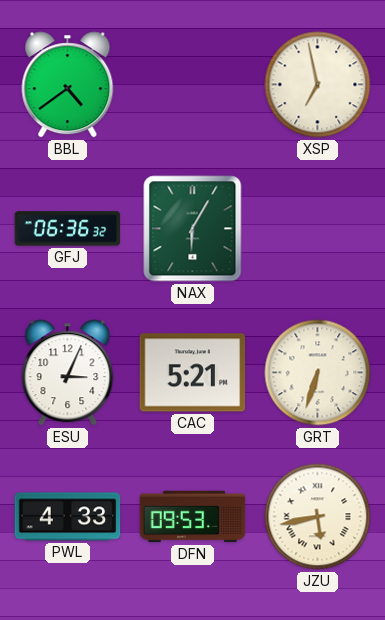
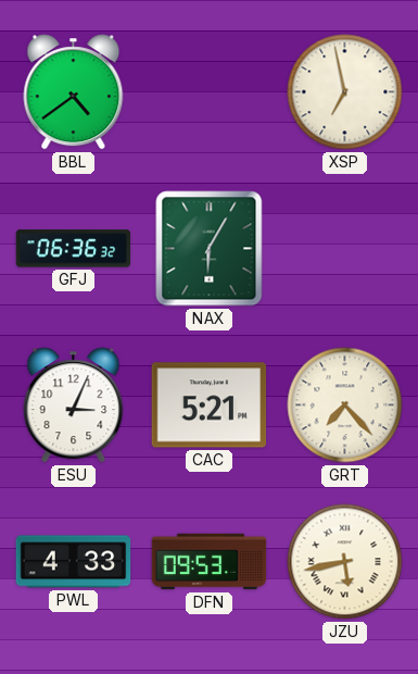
GRT: 6:33 -> 7:23 (345, 405)
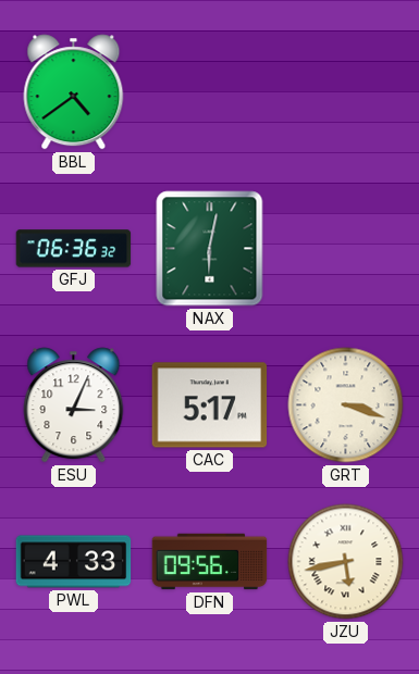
XSP: 6:58 -> none (345, 92)
NAX: 6:05 -> 6:02 (210, 249)
CAC: 5:21 -> 5:17 (210, 405)
GRT: 7:23 -> 3:18 (346, 405)
DFN: 09:53 -> 09:56 (210, 562)
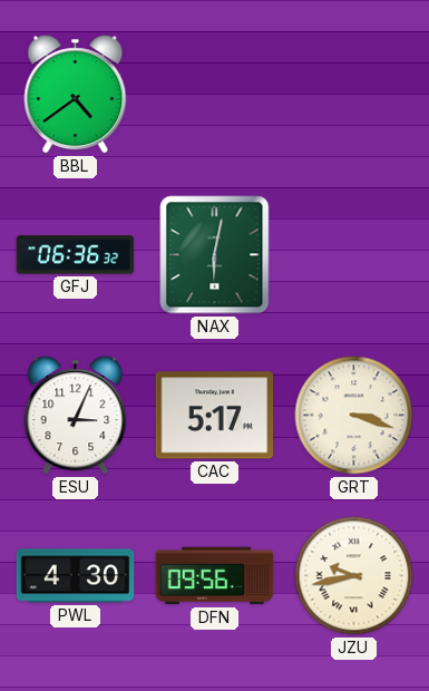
PWL: 4:33 -> 4:30 (76, 576)
JZU: 5:43 -> 9:43 (354, 576)
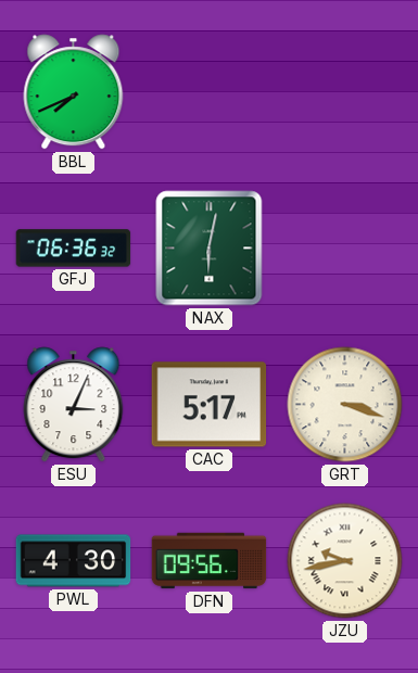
BBL: 4:39 -> 7:41 (74, 92)
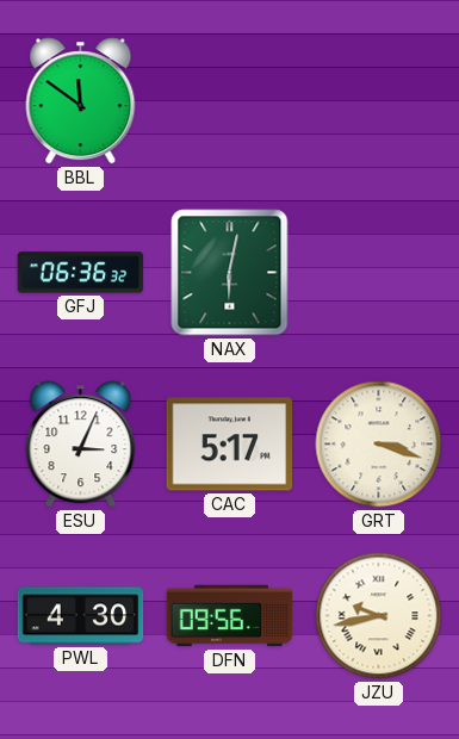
BBL: 7:41 -> 11:51 (81, 101)
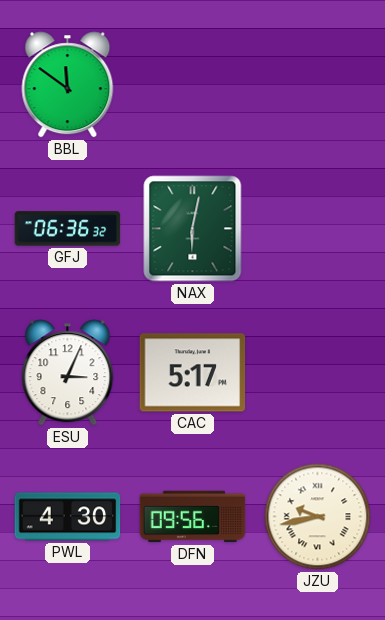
GRT: 3:18 -> none (379, 445)
